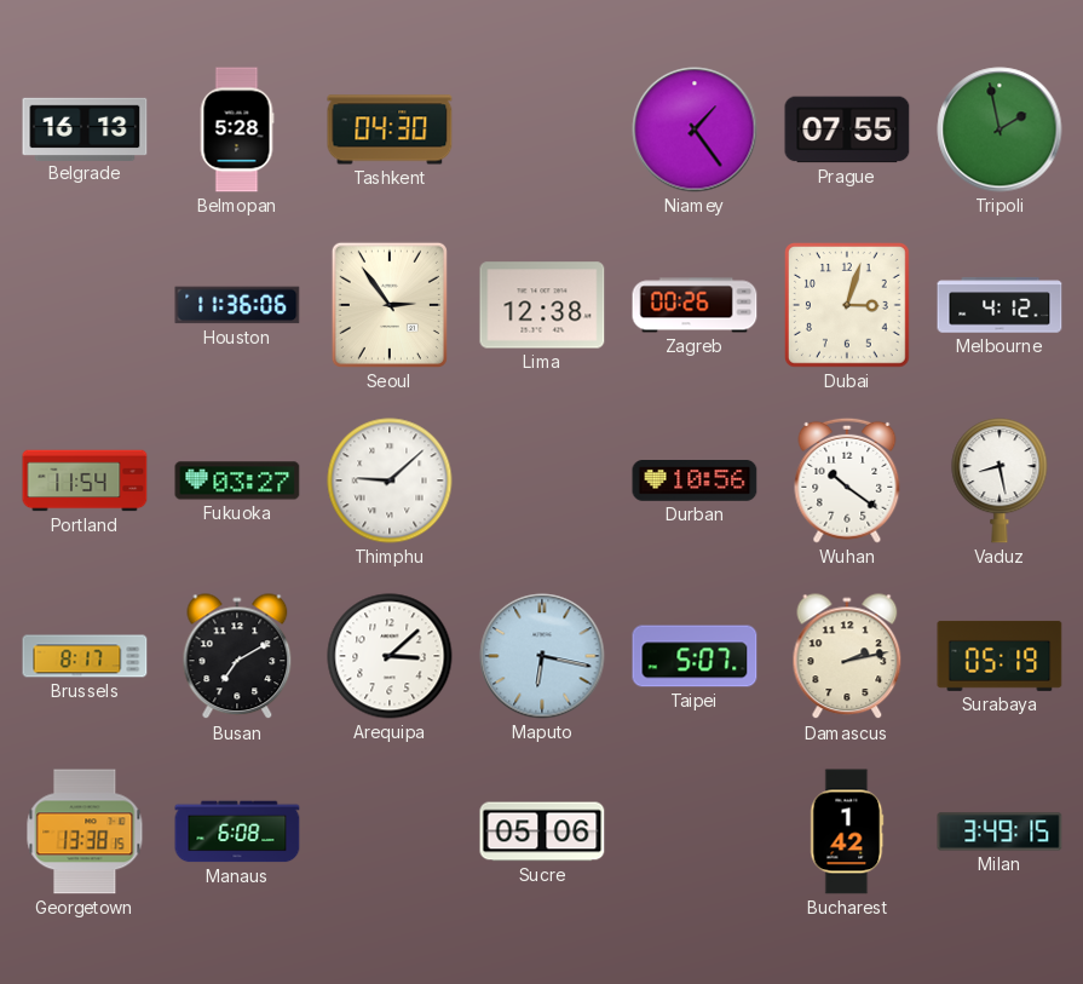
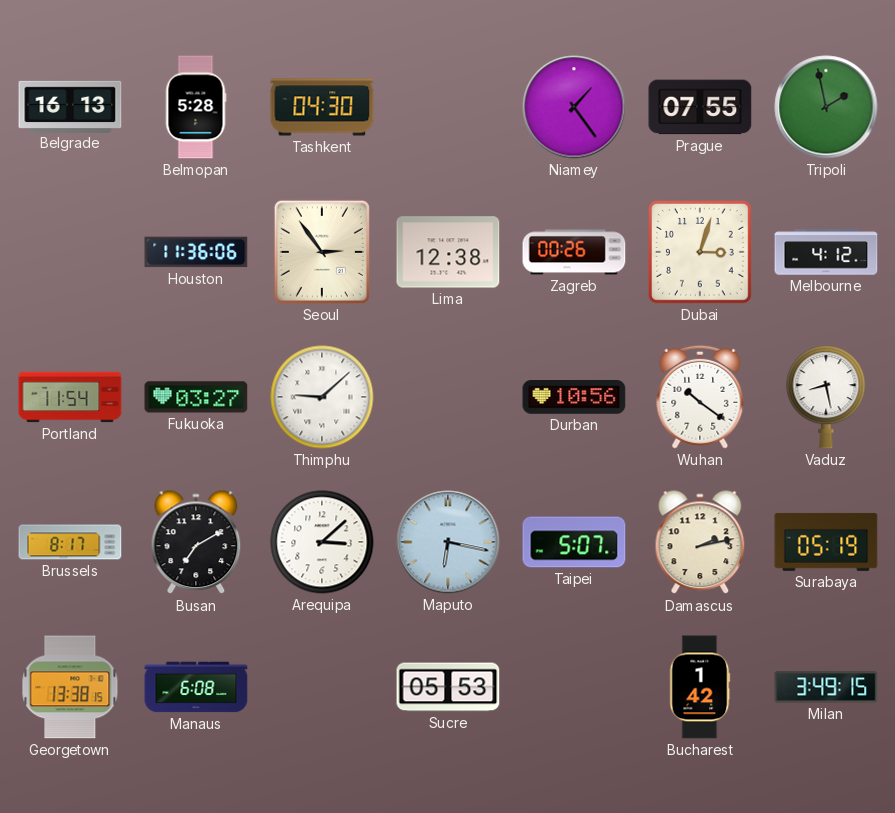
Sucre: 05:06 -> 05:53 (448, 687)
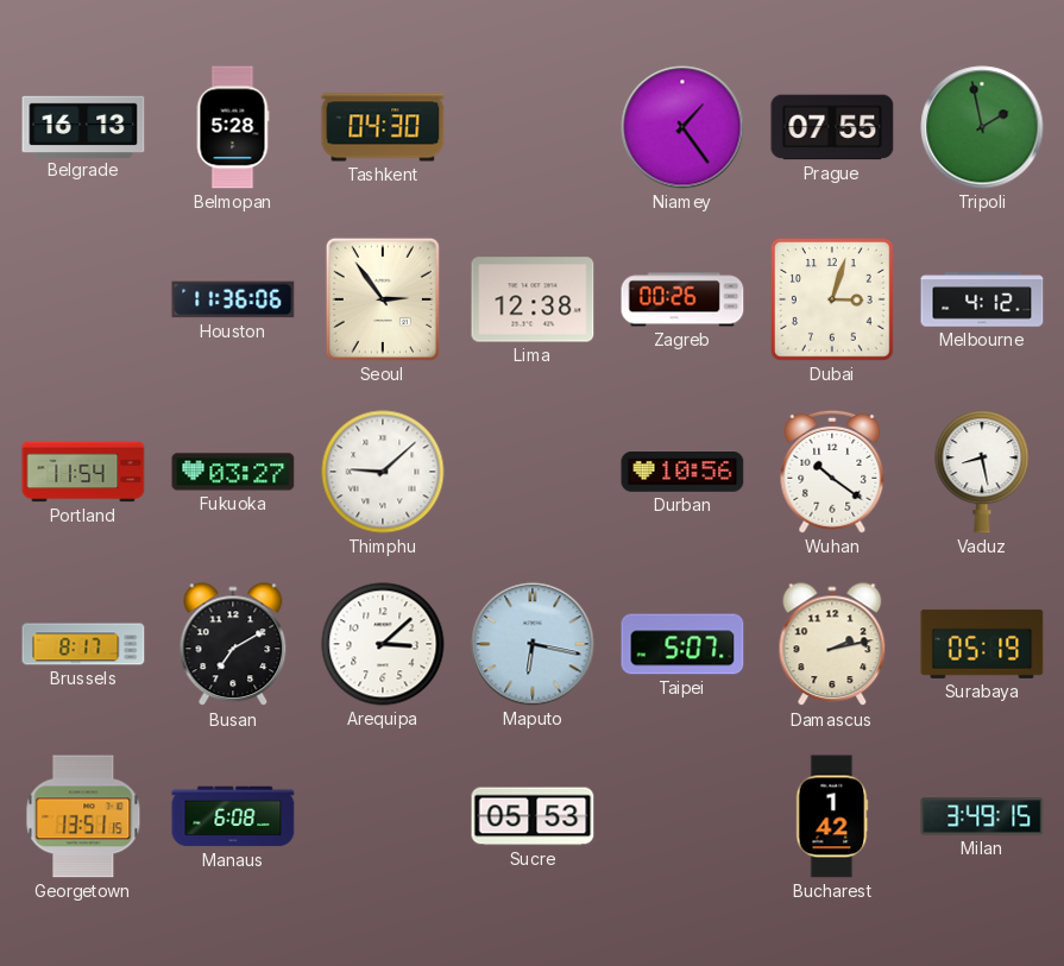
Georgetown: 13:38 -> 13:51 (83, 816)
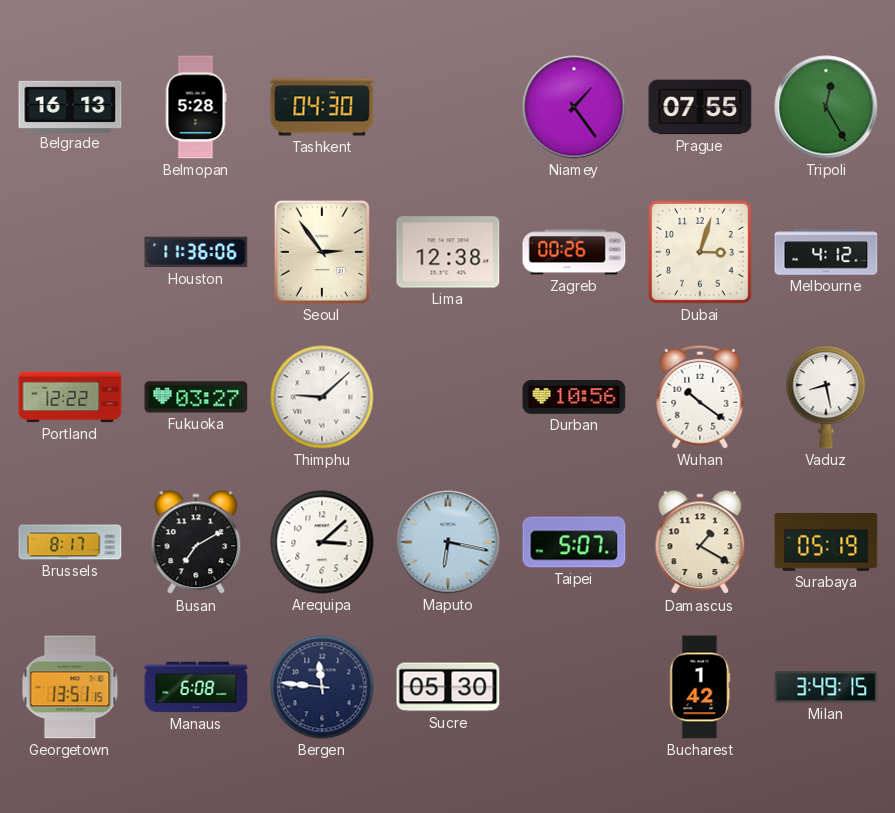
Tripoli: 1:58 -> 12:25 (826, 107)
Portland: 11:54 -> 12:22 (70, 397)
Damascus: 2:13 -> 1:20 (700, 543)
Bergen: none -> 11:46 (322, 687)
Sucre: 05:53 -> 05:30 (448, 687)
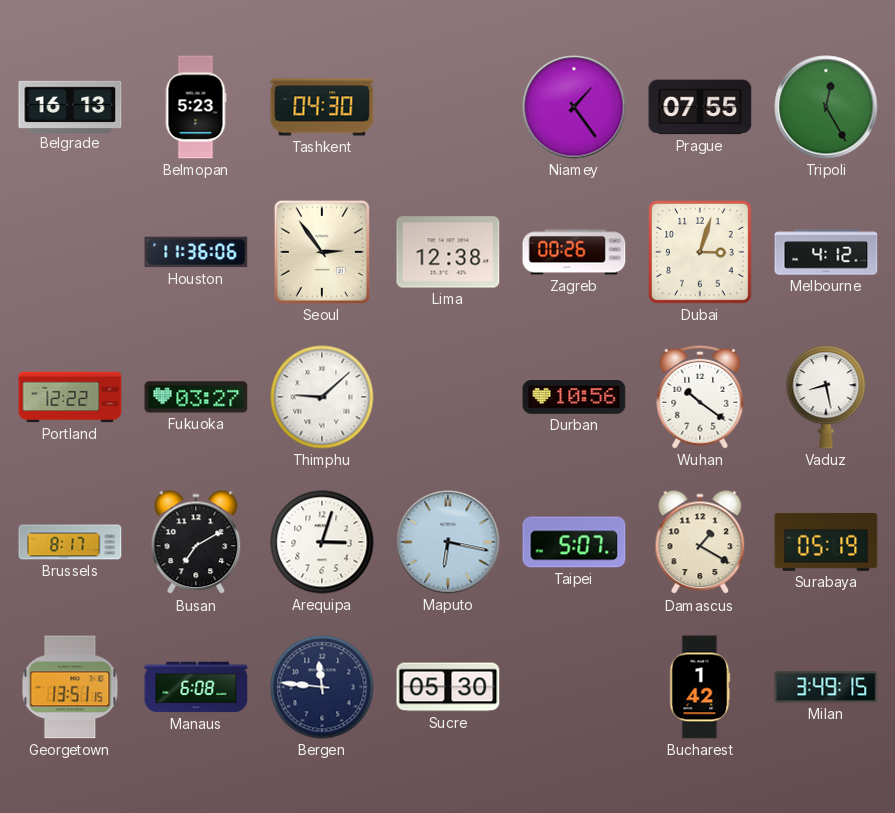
Belmopan: 5:28 -> 5:23 (196, 107)
Arequipa: 3:08 -> 3:03 (322, 542)
